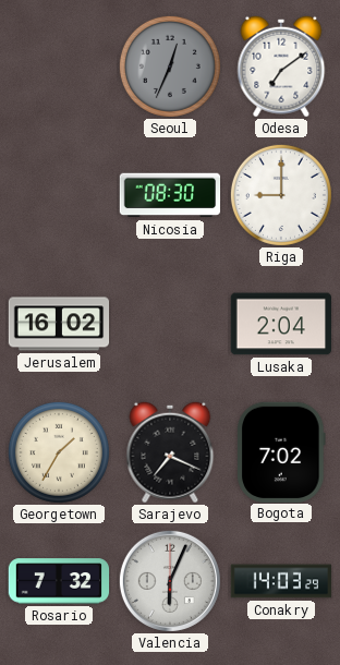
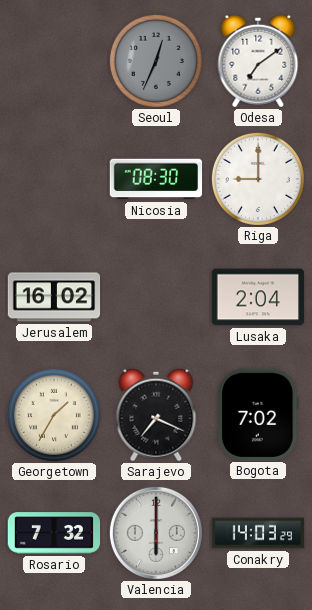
Valencia: 6:04 -> 6:00 (156, 533)
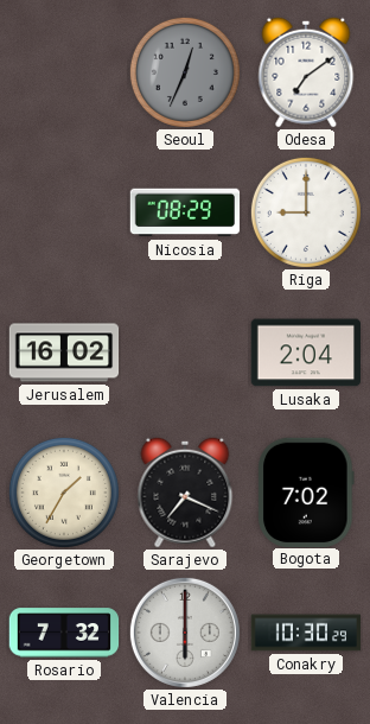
Nicosia: 08:30 -> 08:29 (185, 212)
Conakry: 14:03 -> 10:30 (306, 633)
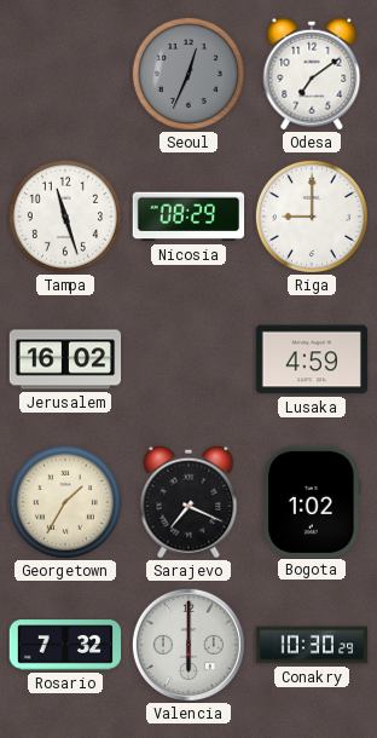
Tampa: none -> 11:27 (65, 217)
Lusaka: 2:04 -> 4:59 (311, 359)
Bogota: 7:02 -> 1:02 (312, 501)
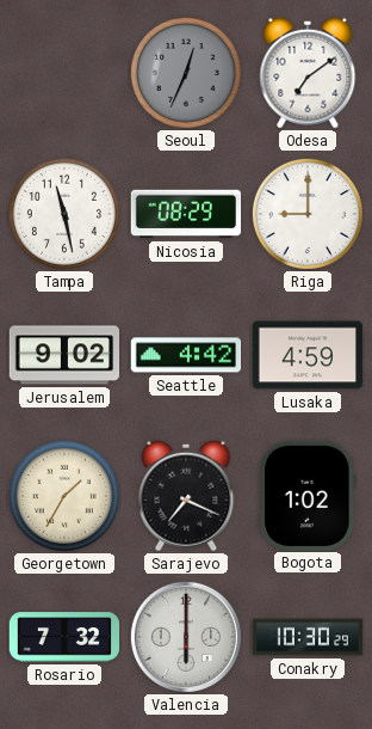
Tampa: 11:27 -> 11:28 (64, 214)
Jerusalem: 16:02 -> 9:02 (64, 355)
Seattle: none -> 4:42 (186, 355)
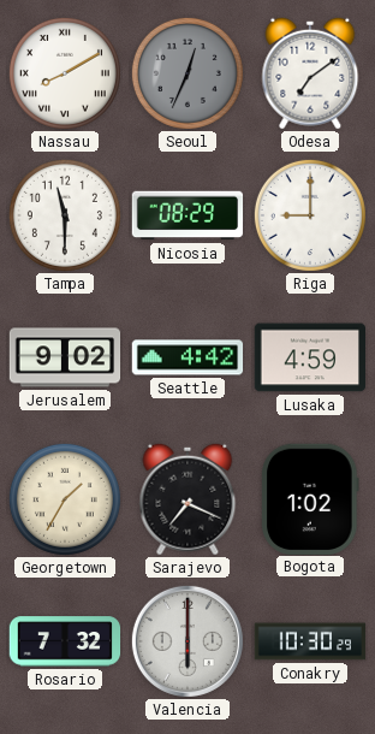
Nassau: none -> 8:10 (65, 73)
Tampa: 11:28 -> 11:30 (65, 215)
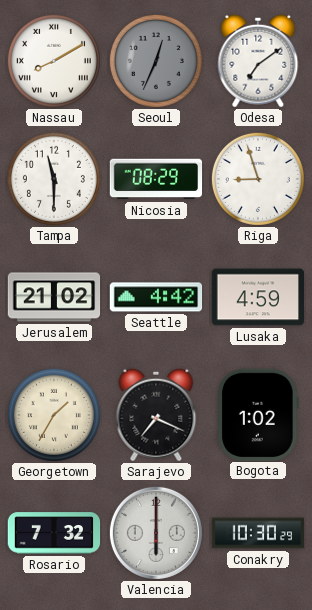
Riga: 9:00 -> 8:57 (258, 179)
Jerusalem: 9:02 -> 21:02 (54, 297)
